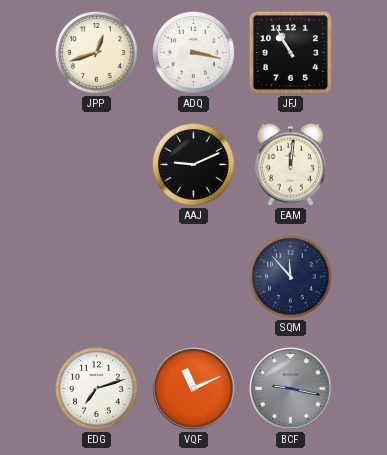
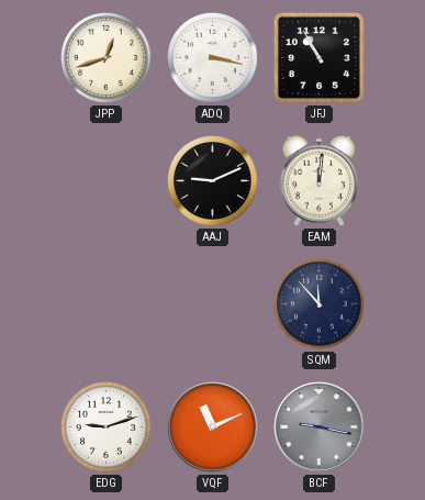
EDG: 7:12 -> 9:12 (107, 427)
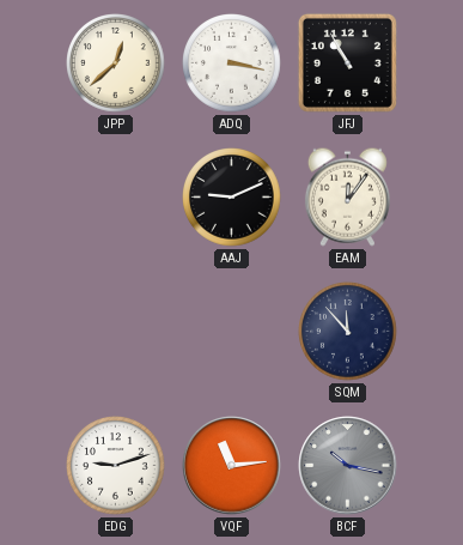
JPP: 12:42 -> 12:38 (116, 63)
EAM: 12:01 -> 12:06 (347, 196)
VQF: 11:11 -> 11:14 (232, 466)
BCF: 9:17 -> 10:17 (348, 466)
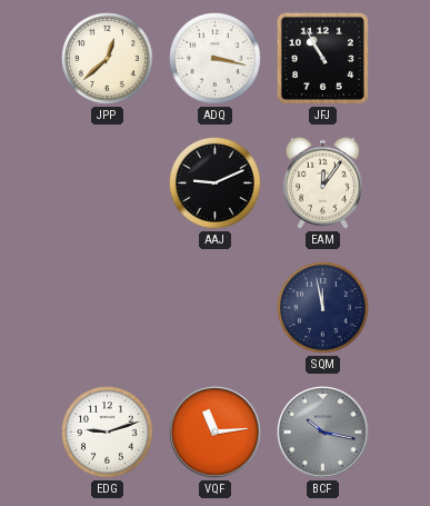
SQM: 11:53 -> 11:58 (323, 308)
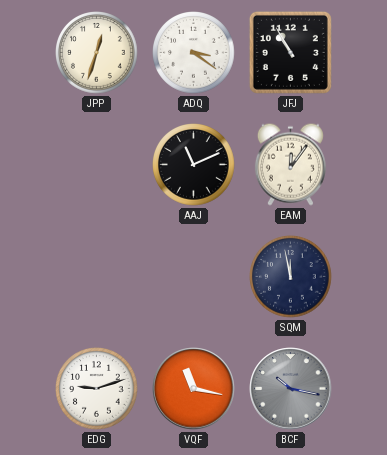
JPP: 12:38 -> 12:33 (97, 53)
ADQ: 3:17 -> 3:21 (194, 53)
AAJ: 9:11 -> 11:11 (194, 165)
VQF: 11:14 -> 11:17 (194, 389)
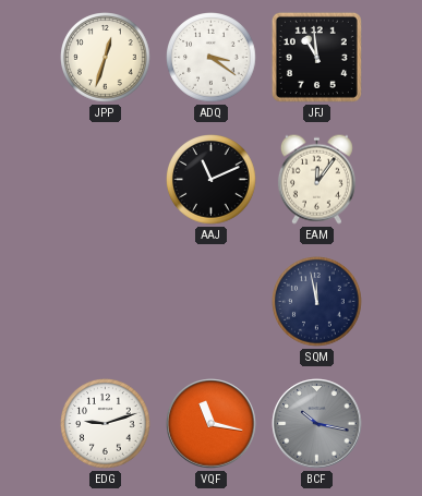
JFJ: 10:55 -> 10:59 (316, 57)
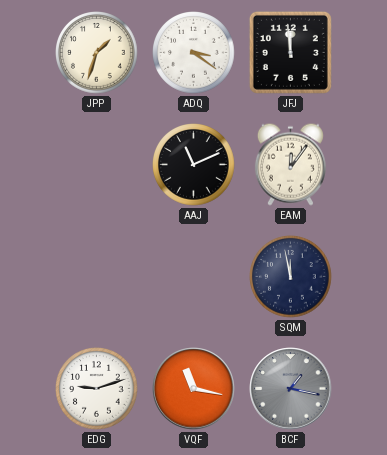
JPP: 12:33 -> 1:33 (97, 53)
JFJ: 10:59 -> 11:59 (290, 52)
BCF: 10:17 -> 1:17 (291, 389)
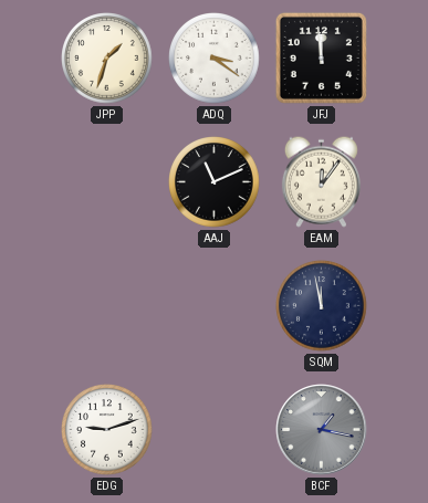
VQF: 11:17 -> none (194, 389)
